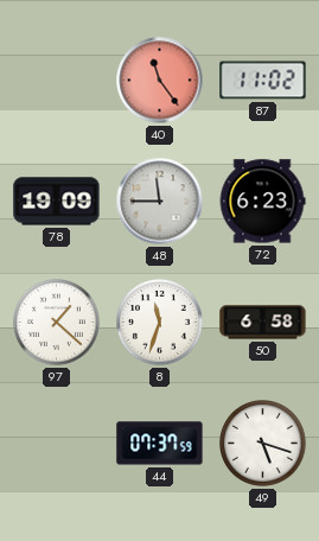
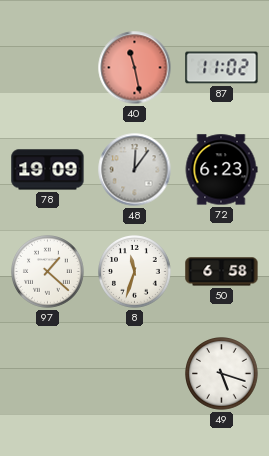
40: 11:24 -> 11:28 (135, 68)
48: 11:45 -> 12:06 (135, 170)
44: 07:37 -> none (160, 444)
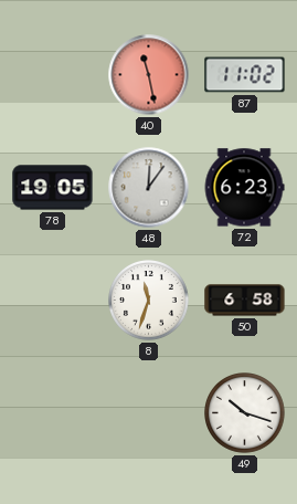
78: 19:09 -> 19:05 (53, 188)
97: 1:22 -> none (48, 272)
49: 5:18 -> 10:18 (245, 413)
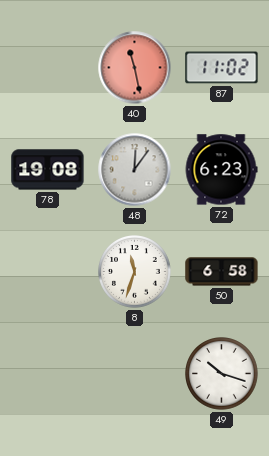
78: 19:05 -> 19:08 (48, 170)
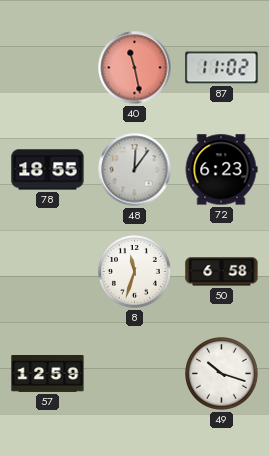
78: 19:08 -> 18:55 (48, 170)
57: none -> 12:59 (48, 374)
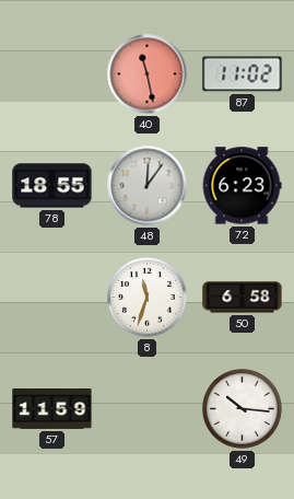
57: 12:59 -> 11:59 (52, 409)
49: 10:18 -> 10:16 (243, 409)
